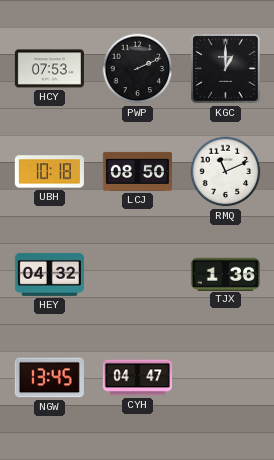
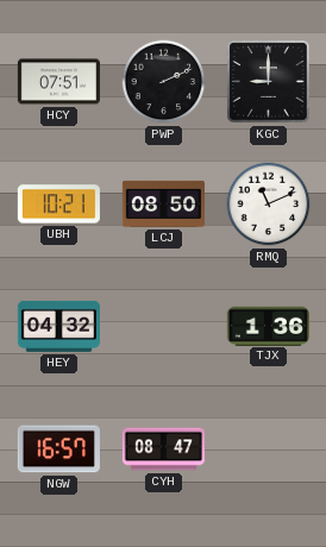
HCY: 07:53 -> 07:51 (58, 82)
KGC: 1:00 -> 9:00 (269, 82)
UBH: 10:18 -> 10:21 (58, 205)
NGW: 13:45 -> 16:57 (58, 449)
CYH: 04:47 -> 08:47 (163, 449)
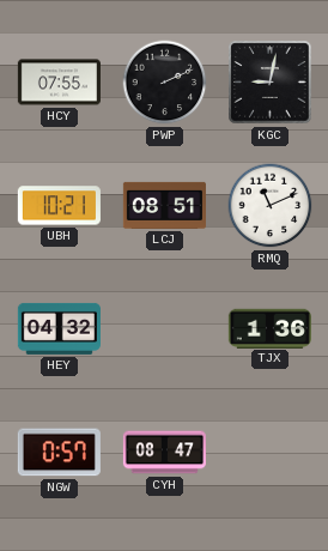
HCY: 07:51 -> 07:55 (59, 83)
KGC: 9:00 -> 9:02 (271, 83)
LCJ: 08:50 -> 08:51 (164, 205)
NGW: 16:57 -> 0:57 (59, 453)
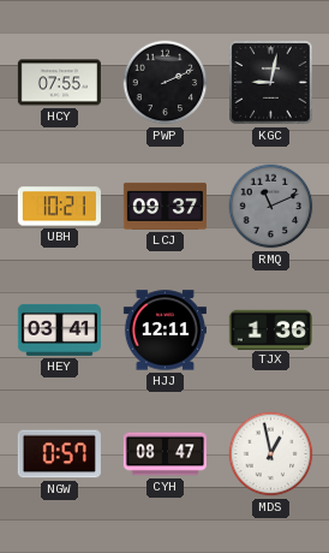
LCJ: 08:51 -> 09:37 (164, 206)
RMQ dial: white -> grey (271, 207)
HEY: 04:32 -> 03:41 (59, 329)
HJJ: none -> 12:11 (164, 331)
MDS: none -> 12:58 (271, 454)
